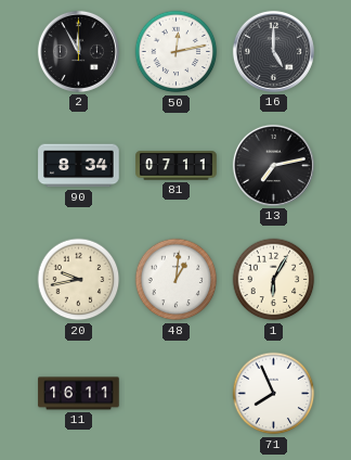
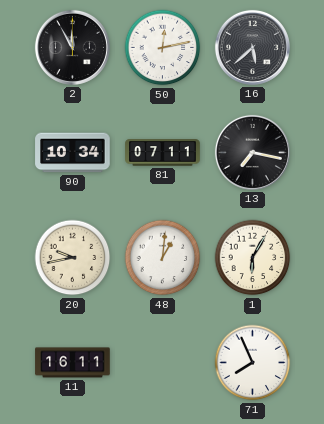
16: 5:00 -> 5:38 (252, 47)
90: 8:34 -> 10:34 (73, 153)
13: 7:13 -> 7:17 (252, 152)
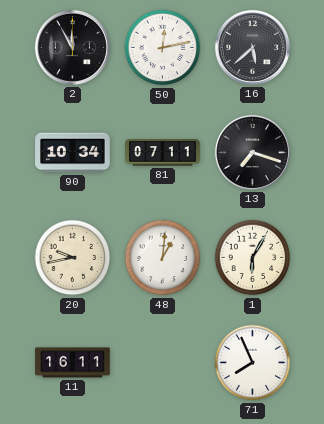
13: 7:17 -> 7:18 (252, 152)
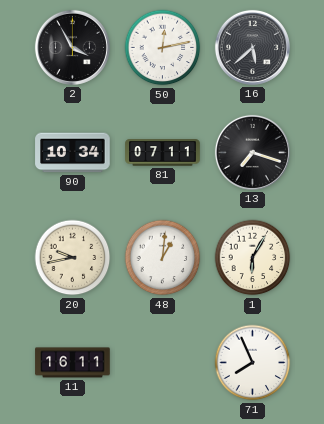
2: 11:55 -> 3:55 (72, 47)
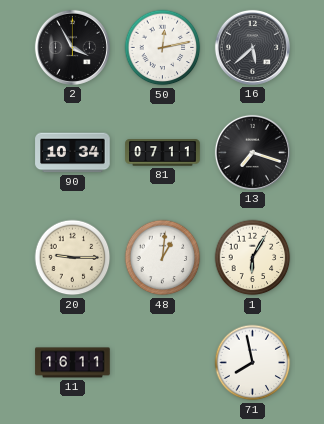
20: 9:43 -> 9:15 (73, 258)
71: 7:56 -> 7:58 (253, 363)
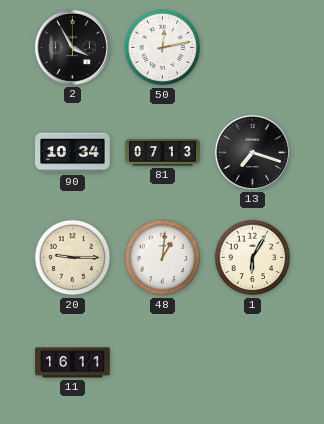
16: 5:38 -> none (252, 47)
81: 07:11 -> 07:13 (163, 153)
71: 7:58 -> none (253, 363)
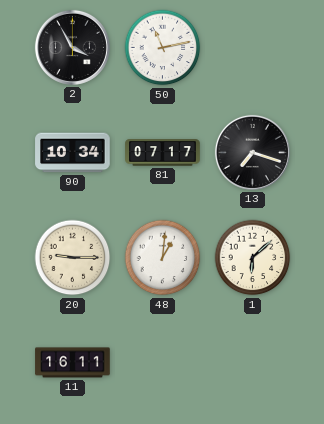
50: 12:13 -> 11:13 (163, 48)
81: 07:13 -> 07:17 (163, 153)
1: 6:05 -> 6:08 (253, 258)
